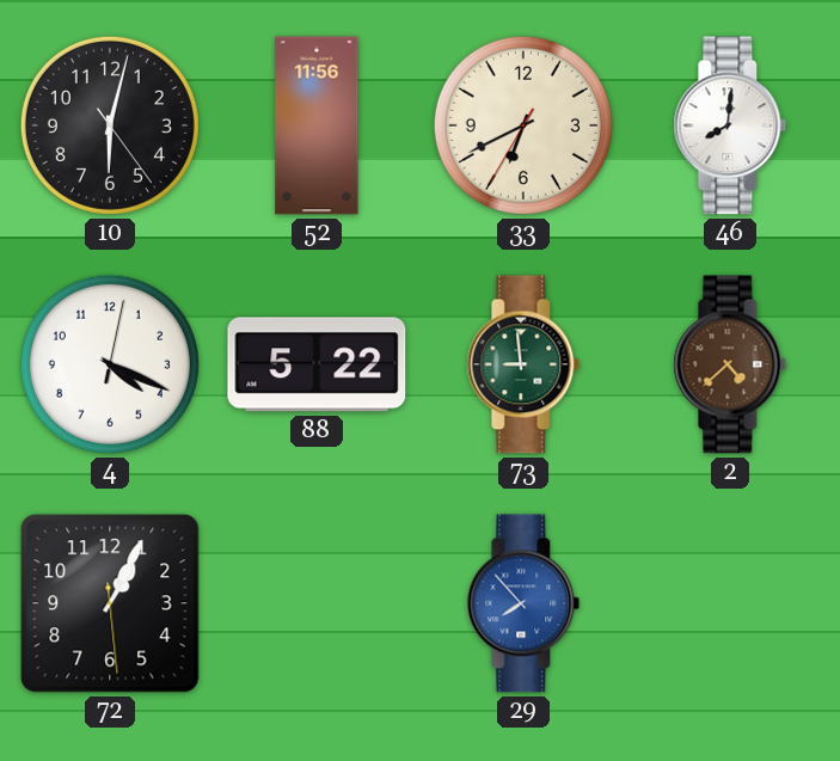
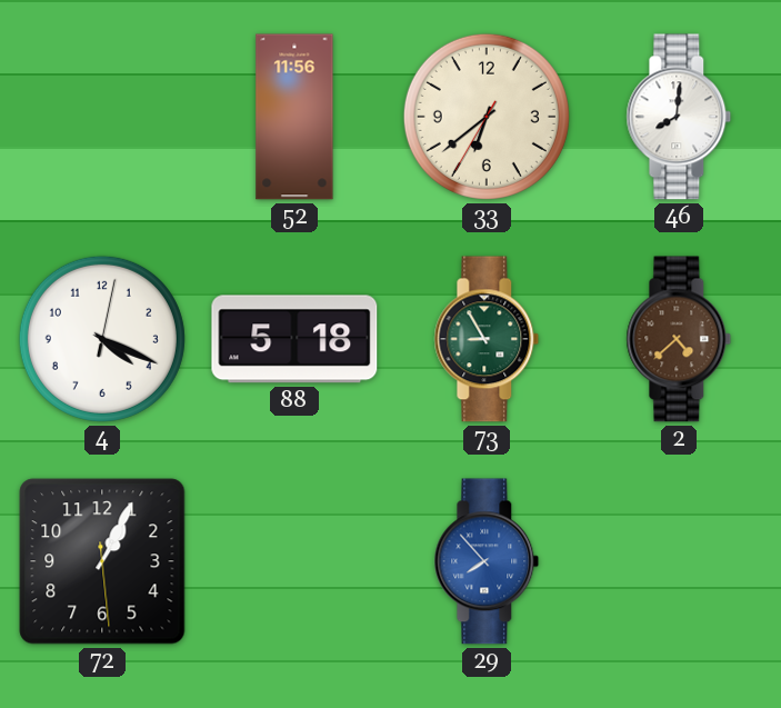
10: 6:02 -> none (110, 125)
33: 6:40 -> 6:38 (487, 117)
88: 5:22 -> 5:18 (294, 339)
73: 8:59 -> 8:55 (487, 339)
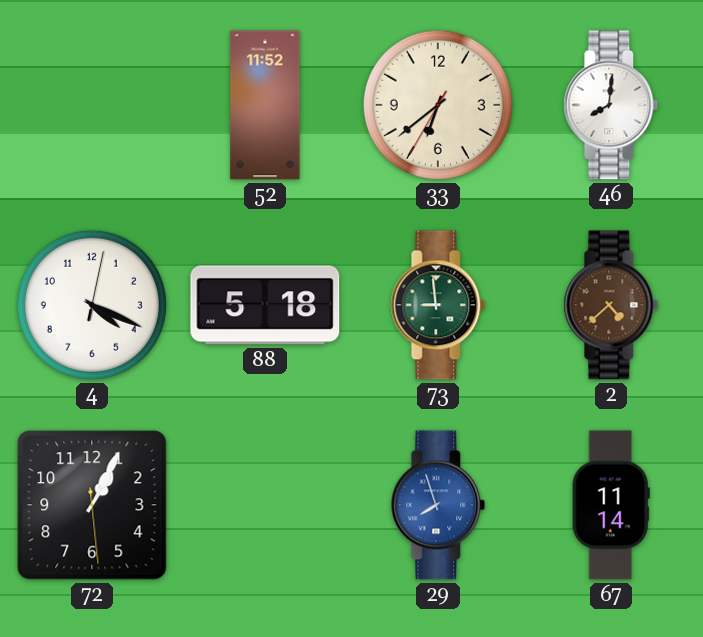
52: 11:56 -> 11:52 (265, 105)
73: 8:55 -> 8:59 (438, 305)
29: 7:53 -> 7:57 (438, 505)
67: none -> 11:14 (611, 505)
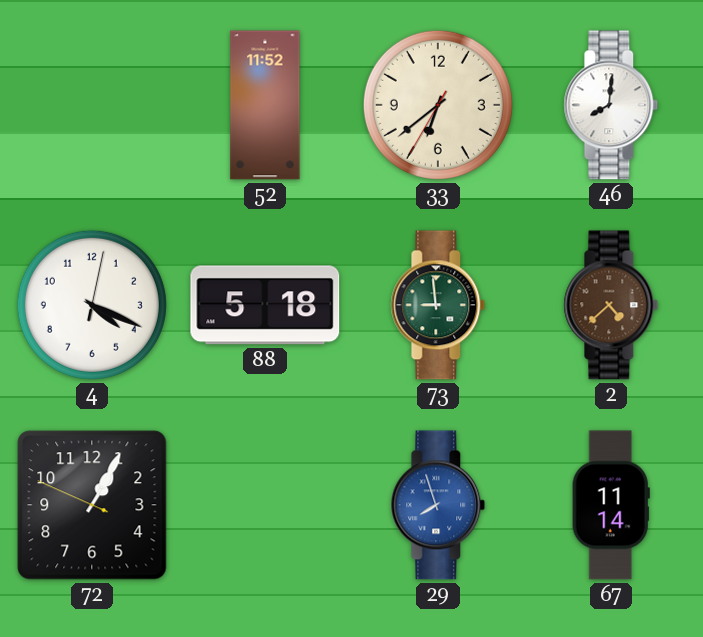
72: 1:04:29 -> 1:04:49 (92, 505)
